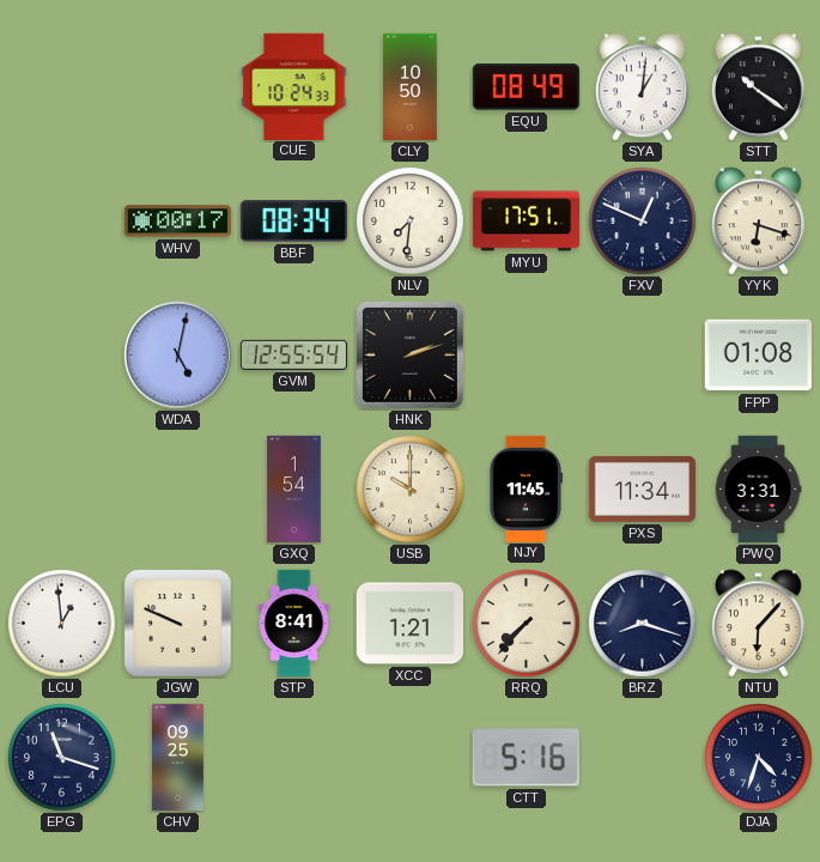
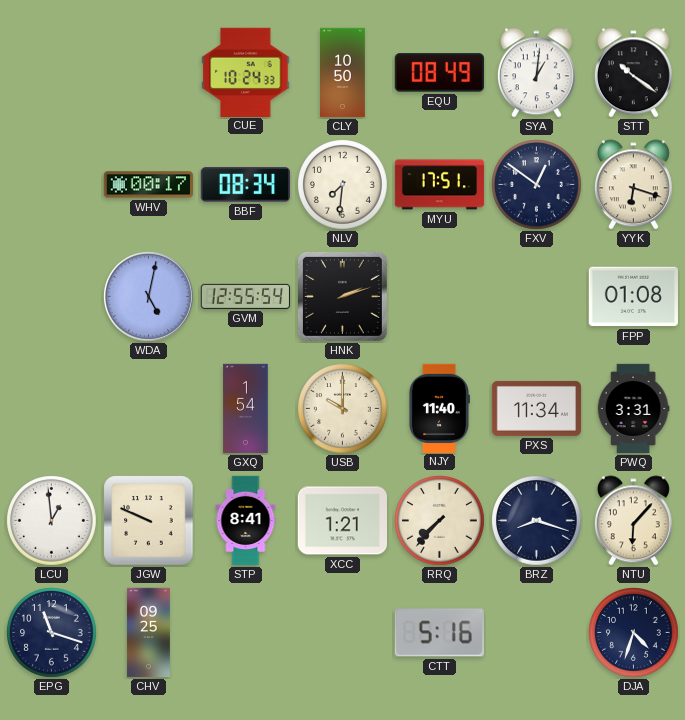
FXV: 12:49 -> 12:51 (537, 185)
NJY: 11:45 -> 11:40 (439, 408)
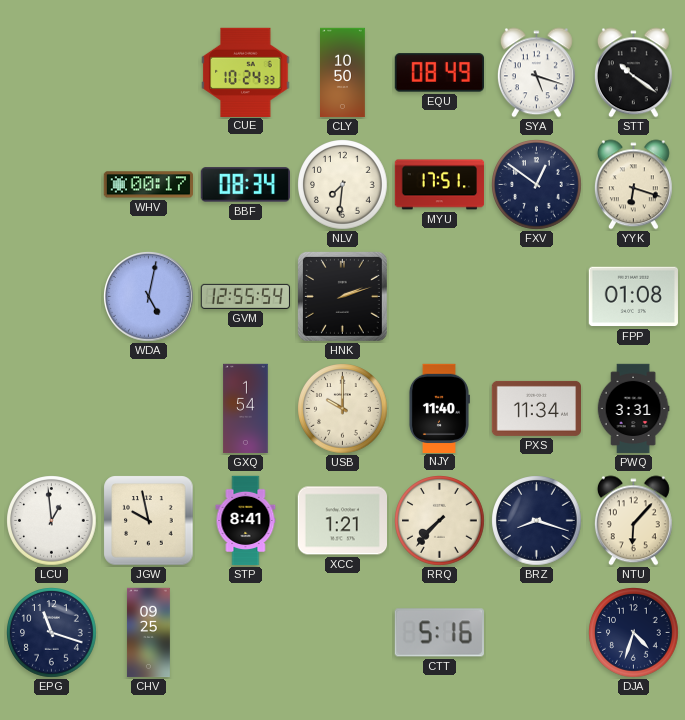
SYA: 1:01 -> 5:18 (536, 73)
JGW: 9:49 -> 9:58 (149, 521)
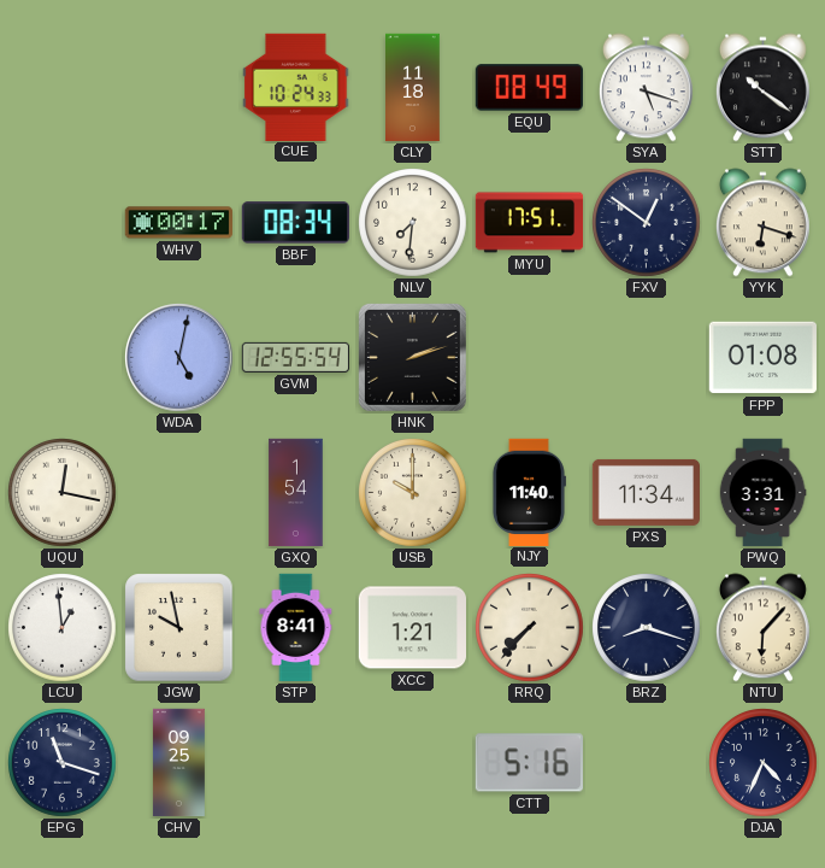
CLY: 10:50 -> 11:18 (413, 88)
UQU: none -> 12:17 (63, 493)
DJA: 4:33 -> 4:34 (764, 763)
